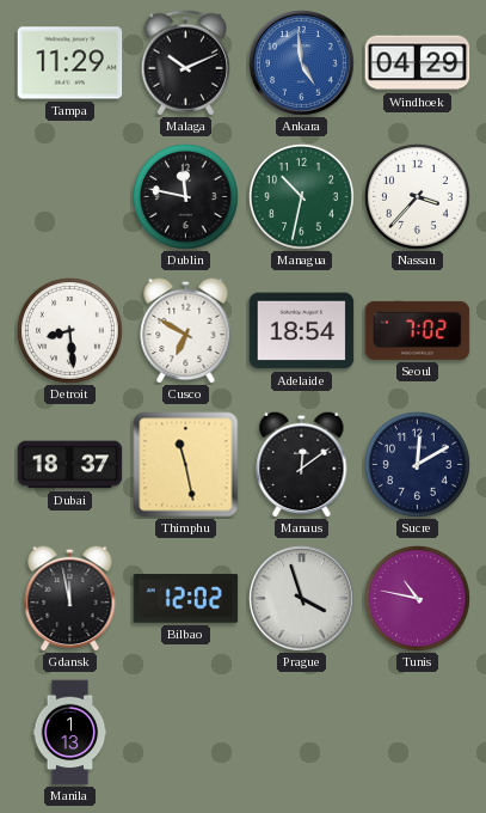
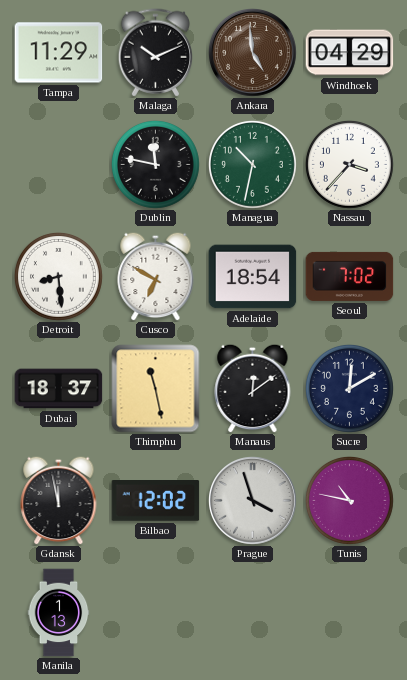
Ankara dial: blue -> brown (253, 53)
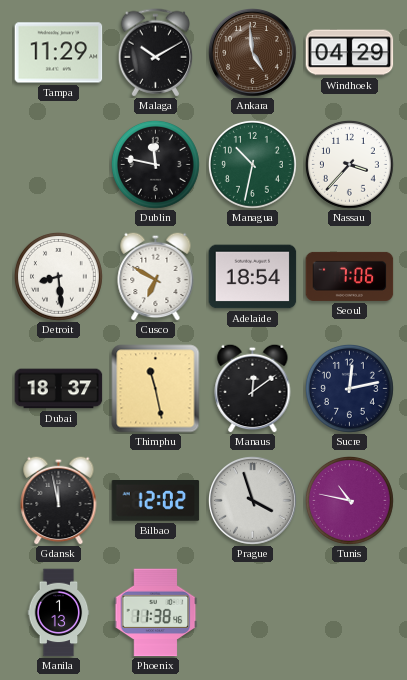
Malaga: 10:11 -> 10:10 (155, 53)
Seoul: 7:02 -> 7:06 (350, 276)
Sucre: 12:10 -> 12:13 (349, 388)
Phoenix: none -> 11:38 (156, 613)
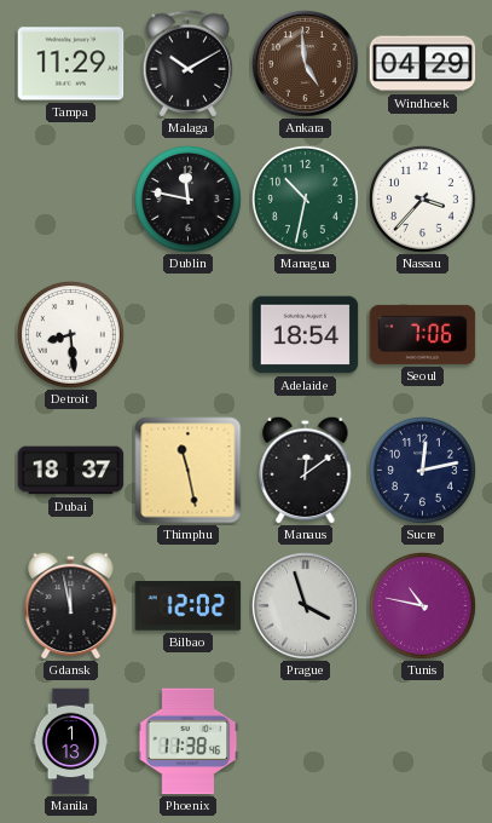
Cusco: 6:50 -> none (156, 276)
